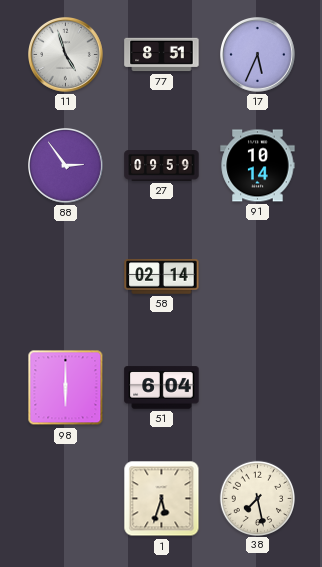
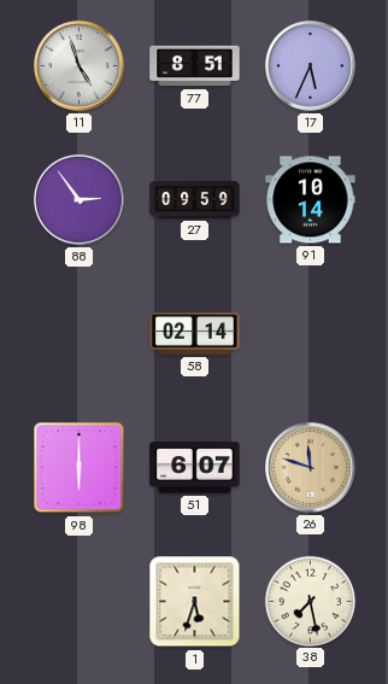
51: 6:04 -> 6:07 (195, 468)
26: none -> 11:48 (311, 468)
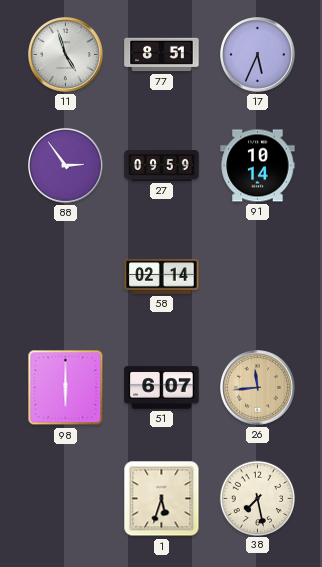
26: 11:48 -> 11:44 (258, 388)
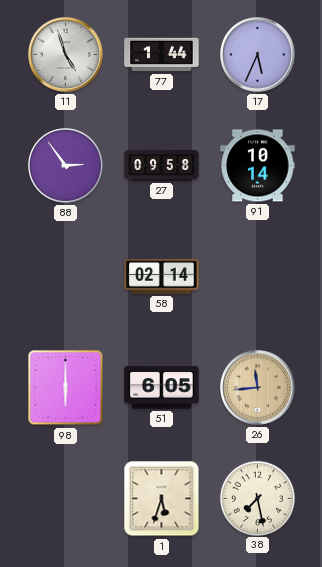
77: 8:51 -> 1:44 (162, 55)
27: 09:59 -> 09:58 (162, 166)
51: 6:07 -> 6:05 (162, 388)
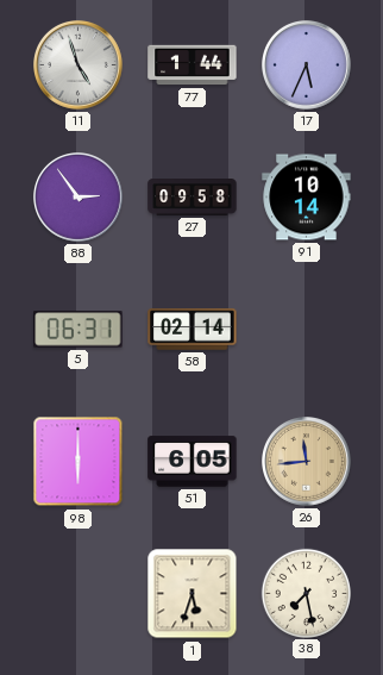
5: none -> 06:31 (79, 330)
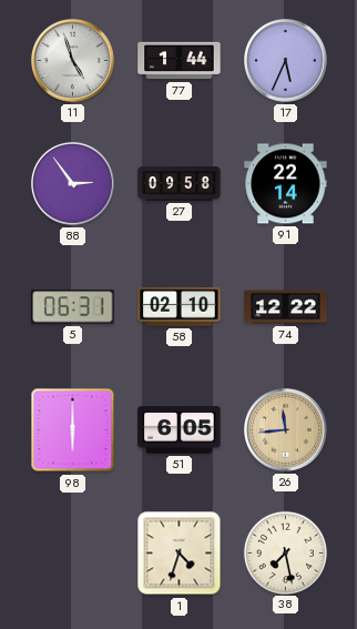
91: 10:14 -> 22:14 (286, 184)
58: 02:14 -> 02:10 (180, 307)
74: none -> 12:22 (286, 307)
1: 5:33 -> 4:33 (180, 554)
